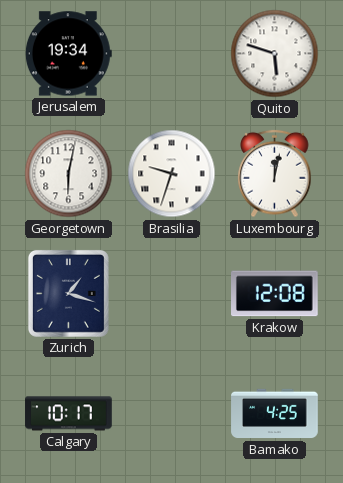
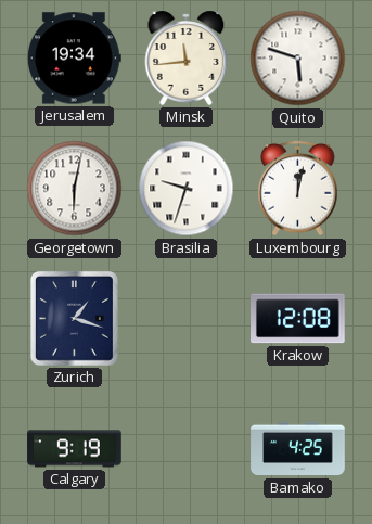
Minsk: none -> 11:44 (187, 57)
Calgary: 10:17 -> 9:19 (75, 449)
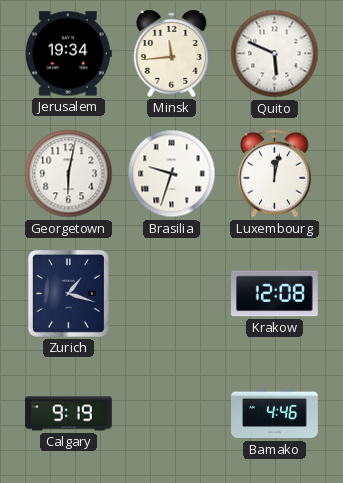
Quito: 5:48 -> 5:49 (275, 54)
Bamako: 4:25 -> 4:46 (275, 414)
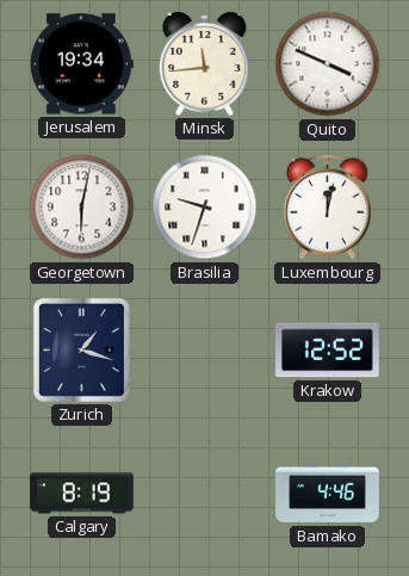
Quito: 5:49 -> 3:49 (328, 64)
Krakow: 12:08 -> 12:52 (328, 351)
Calgary: 9:19 -> 8:19 (82, 494)
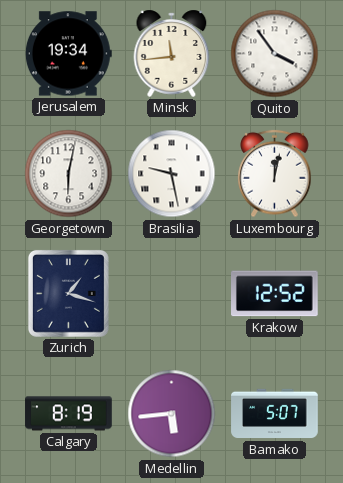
Quito: 3:49 -> 3:54 (275, 54)
Brasilia: 9:33 -> 9:28 (172, 174)
Medellin: none -> 5:44 (172, 414)
Bamako: 4:46 -> 5:07 (275, 414)
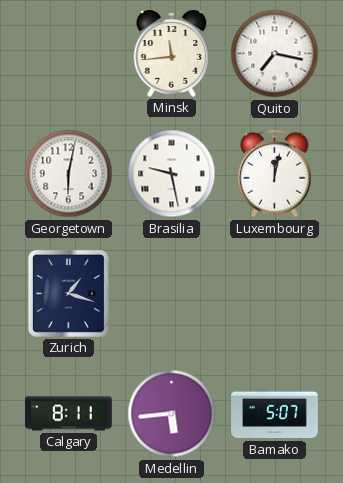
Jerusalem: 19:34 -> none (68, 54)
Quito: 3:54 -> 7:17 (275, 54)
Krakow: 12:52 -> none (275, 294)
Calgary: 8:19 -> 8:11 (69, 414)
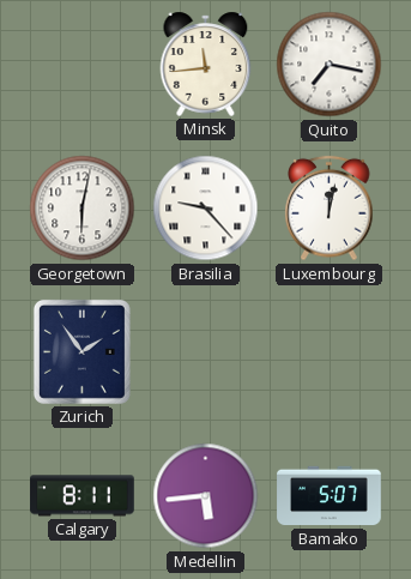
Brasilia: 9:28 -> 9:23 (206, 209)
Zurich: 1:18 -> 1:54 (81, 351)
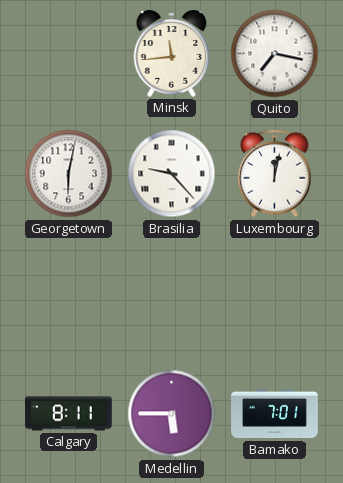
Zurich: 1:54 -> none (81, 351)
Medellin: 5:44 -> 5:45 (172, 414)
Bamako: 5:07 -> 7:01 (275, 414)
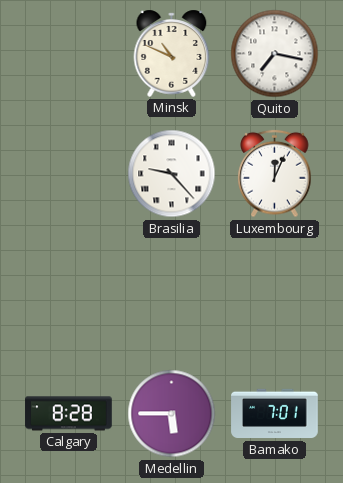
Minsk: 11:44 -> 10:49 (172, 53)
Georgetown: 6:02 -> none (69, 174)
Luxembourg: 12:02 -> 12:04 (275, 174)
Calgary: 8:11 -> 8:28 (69, 414)
